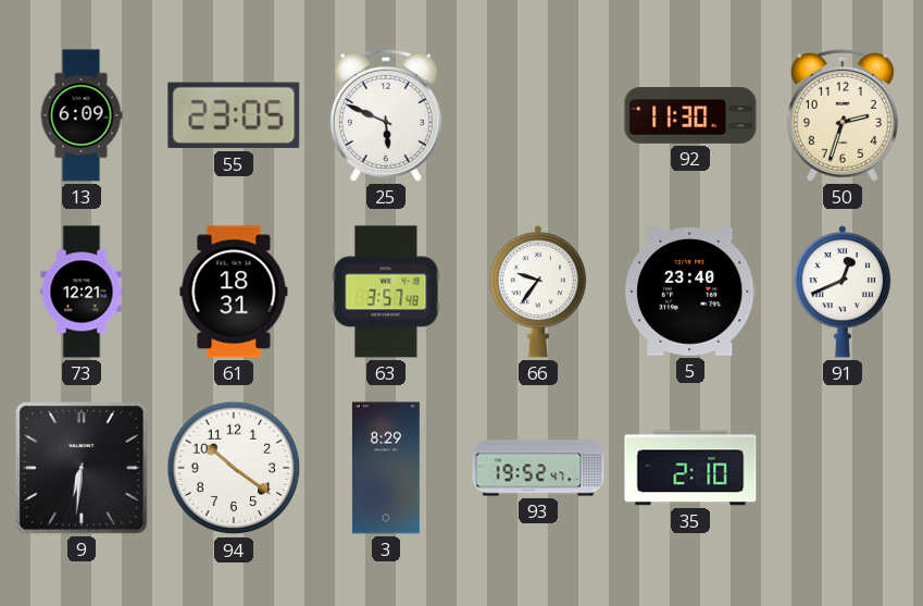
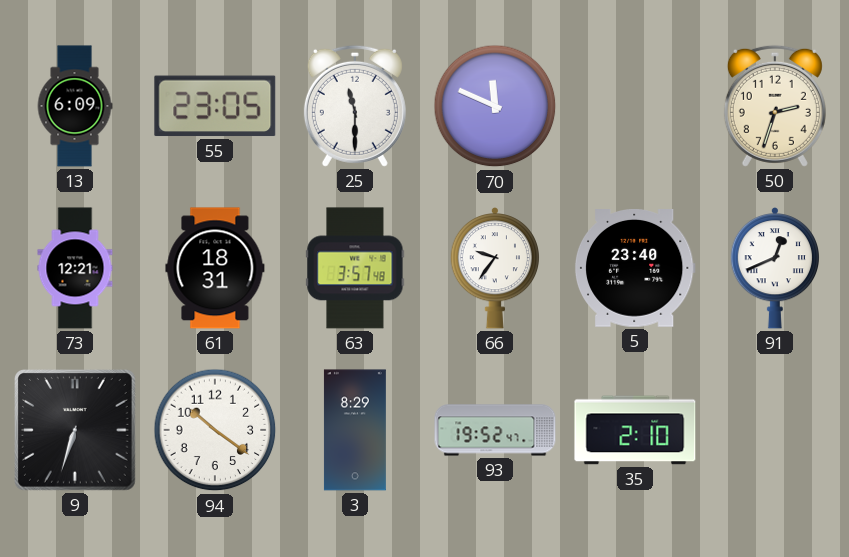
25: 5:49 -> 11:30 (355, 106)
70: none -> 11:49 (495, 106)
92: 11:30 -> none (690, 115)
9: 6:31 -> 6:33 (76, 431)
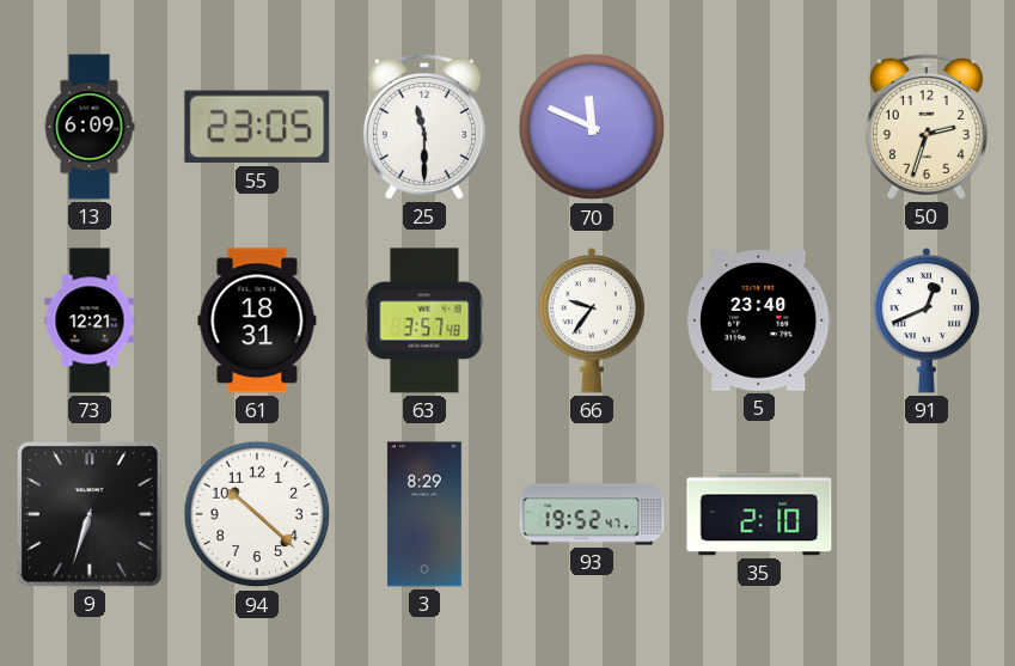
94: 10:21 -> 10:22 (257, 514)
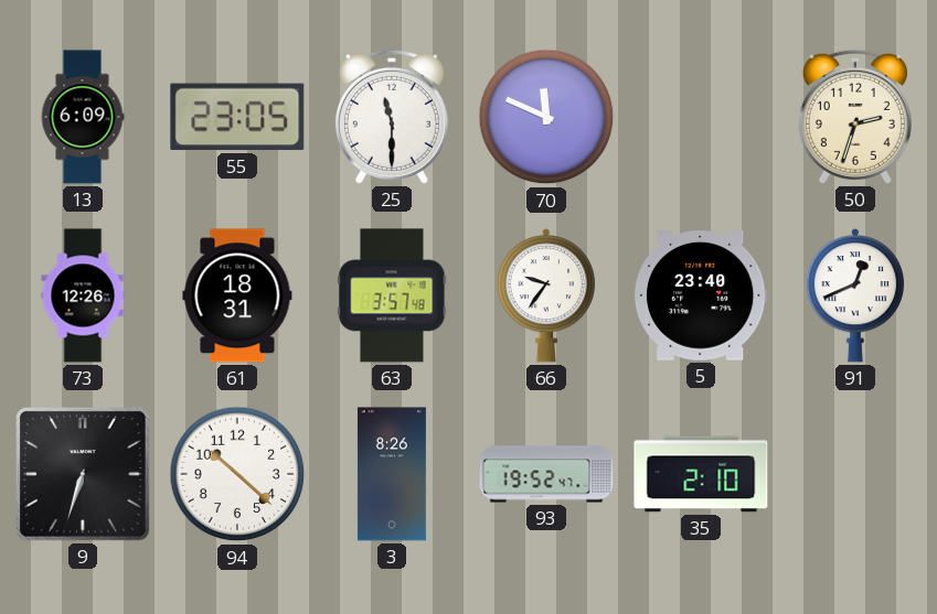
73: 12:21 -> 12:26 (83, 295)
3: 8:29 -> 8:26 (392, 474)
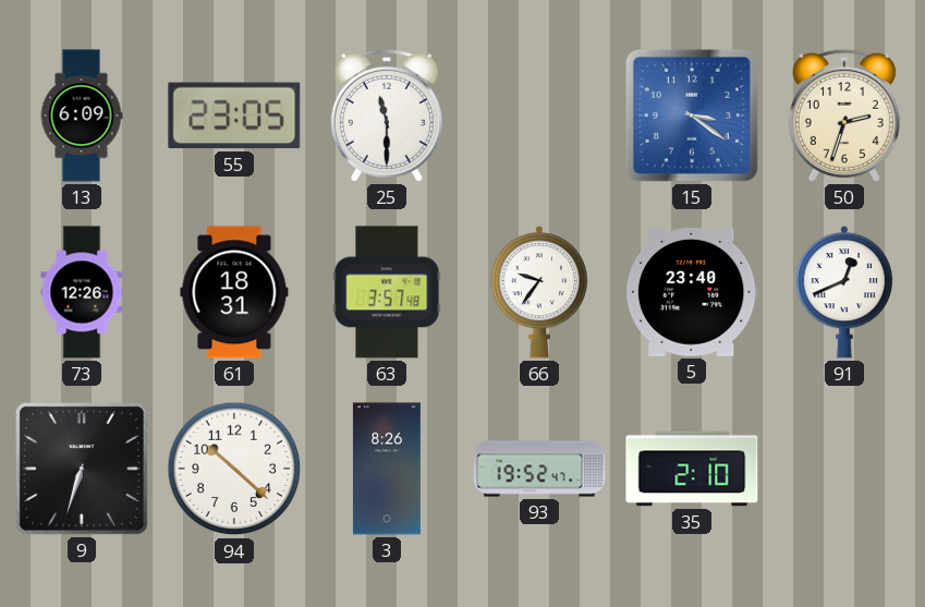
70: 11:49 -> none (546, 117)
15: none -> 3:21 (692, 116)
